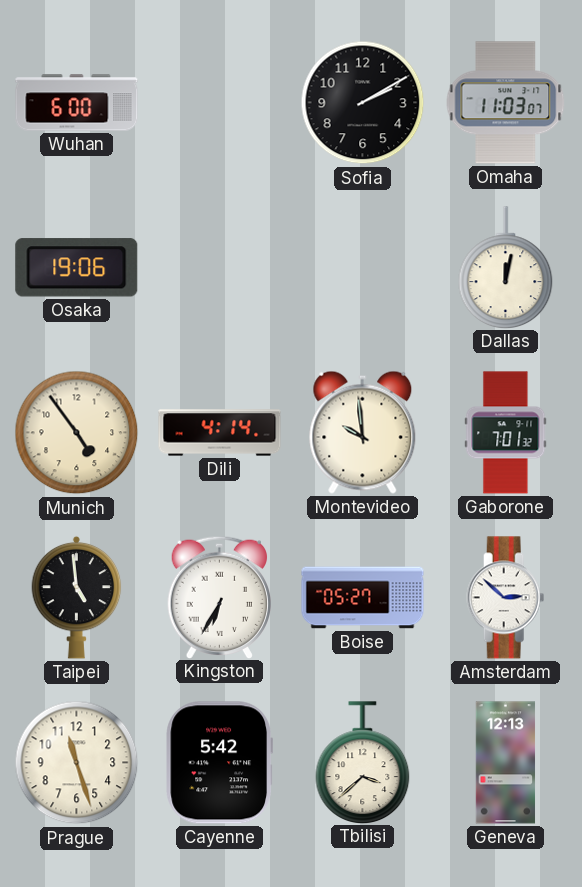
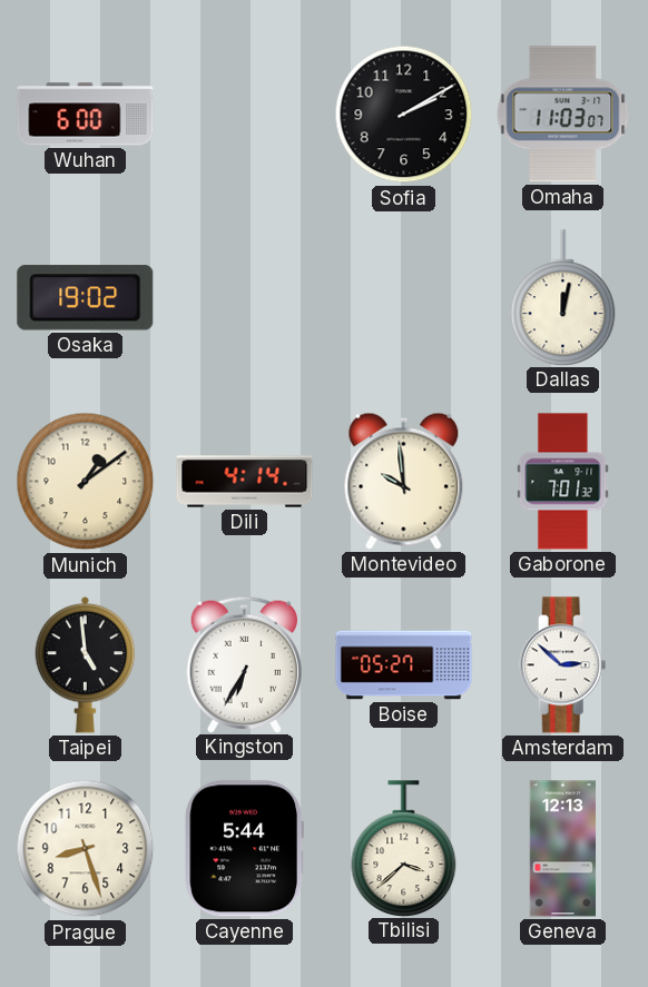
Osaka: 19:06 -> 19:02 (86, 298)
Munich: 4:54 -> 1:09 (86, 482)
Prague: 11:27 -> 8:27 (86, 849)
Cayenne: 5:42 -> 5:44 (244, 849)
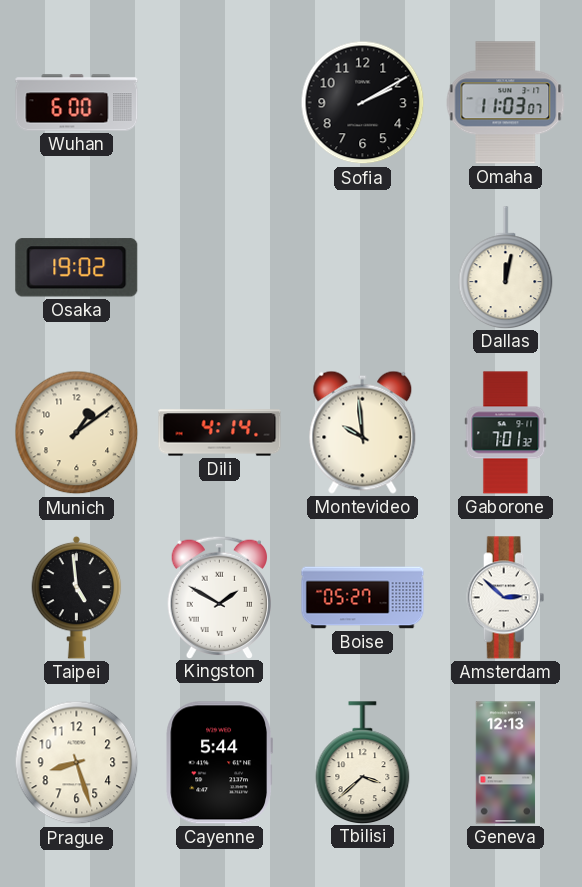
Kingston: 6:35 -> 1:50 (219, 597)
